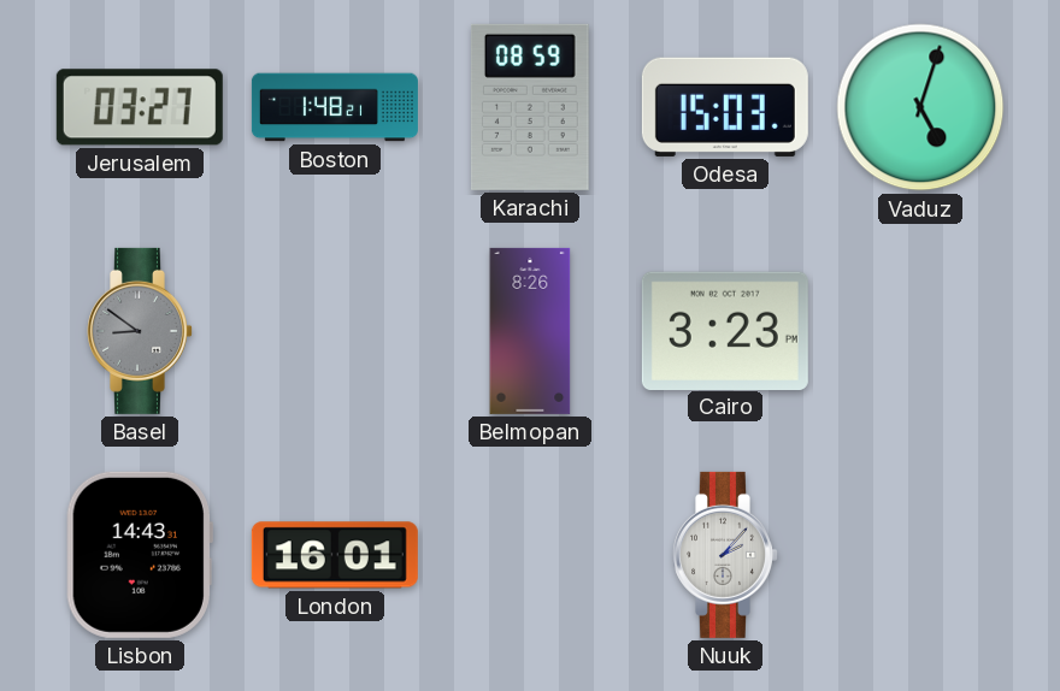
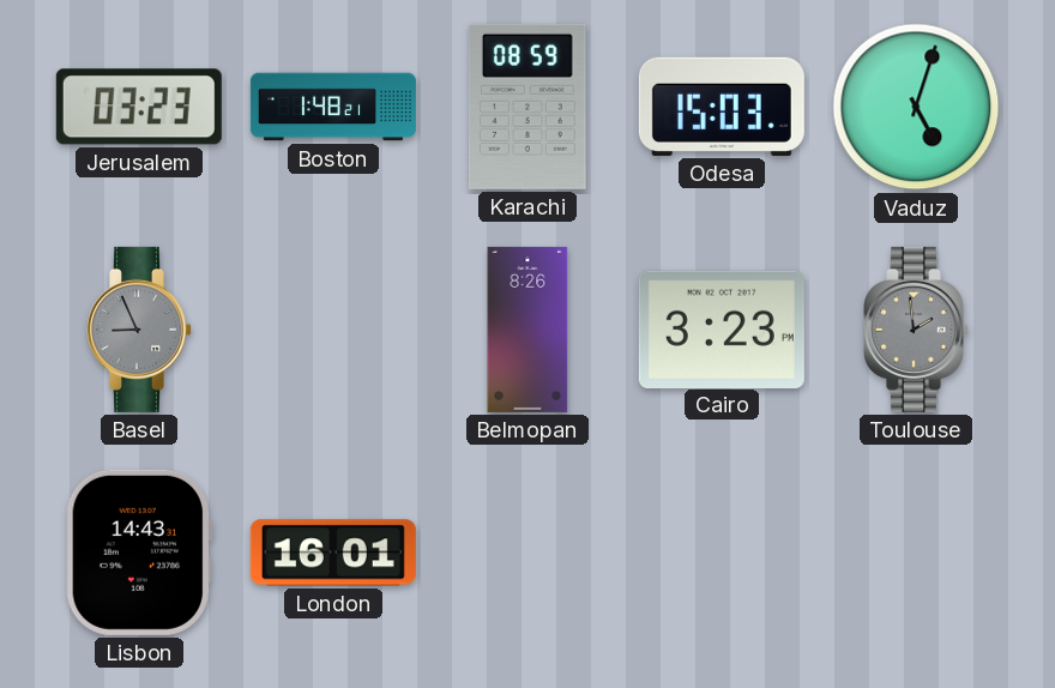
Jerusalem: 03:27 -> 03:23 (139, 107)
Basel: 8:51 -> 8:56 (140, 330)
Toulouse: none -> 1:59 (917, 330)
Nuuk: 2:07 -> none (726, 555)
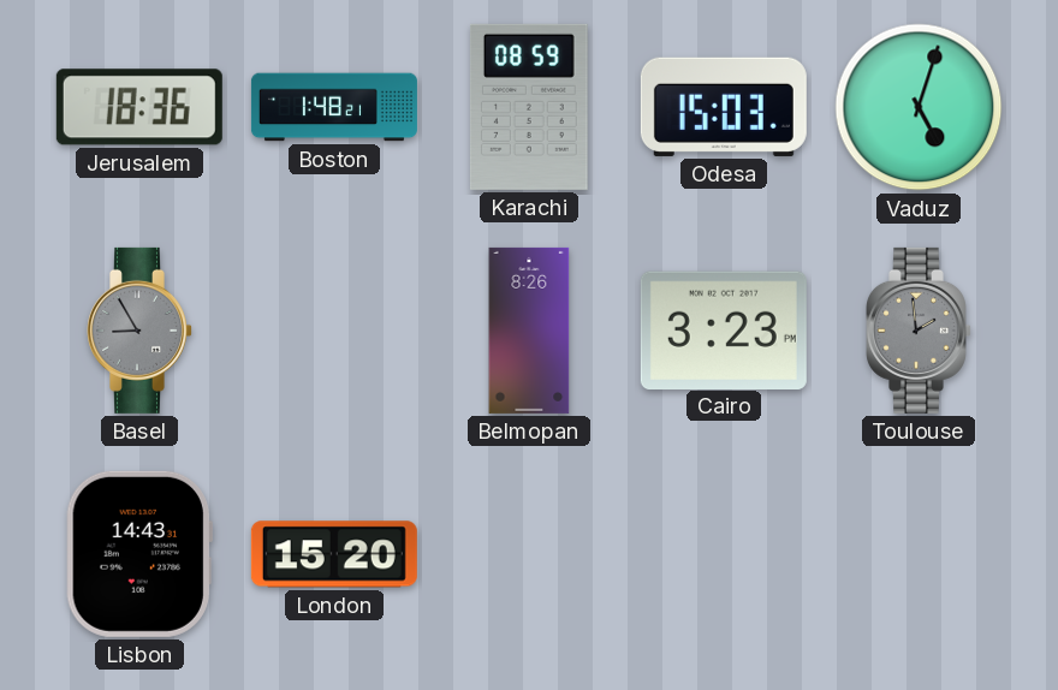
Jerusalem: 03:23 -> 18:36 (139, 107)
Basel: 8:56 -> 8:55 (141, 331)
London: 16:01 -> 15:20 (334, 554)
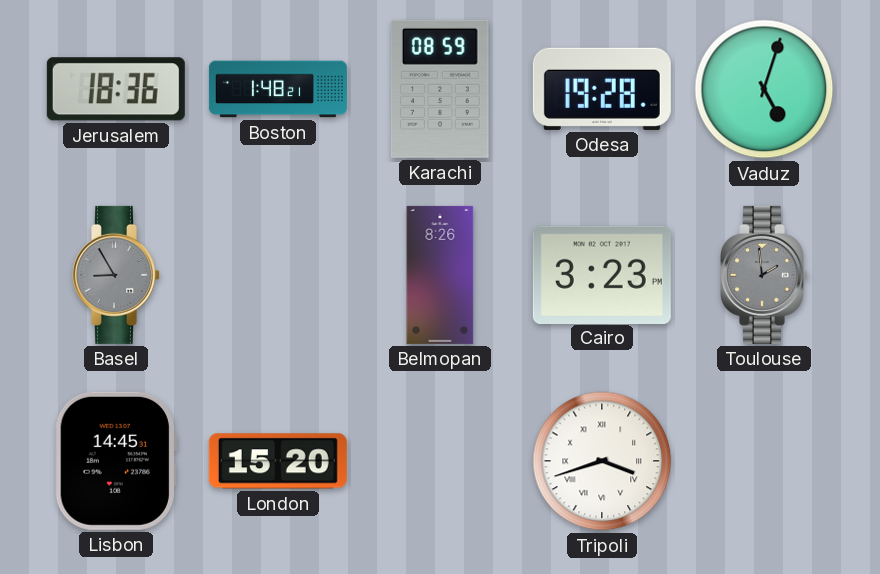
Odesa: 15:03 -> 19:28 (602, 89)
Lisbon: 14:43 -> 14:45 (116, 461)
Tripoli: none -> 3:42 (602, 461)
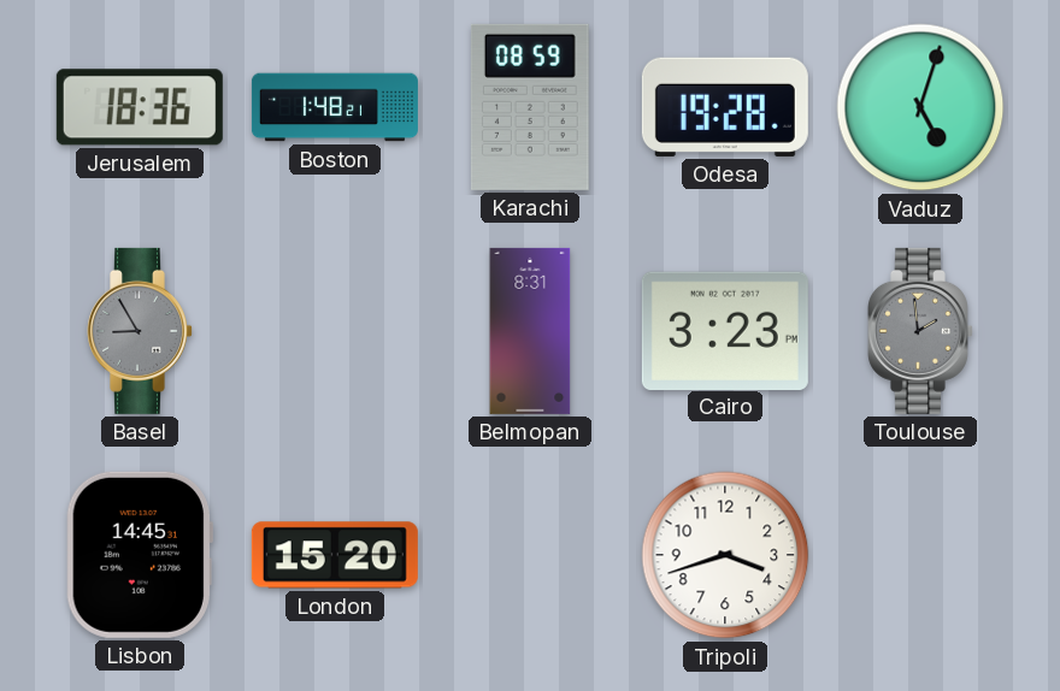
Belmopan: 8:26 -> 8:31 (530, 331)
Tripoli numerals: Roman -> Arabic (725, 555)
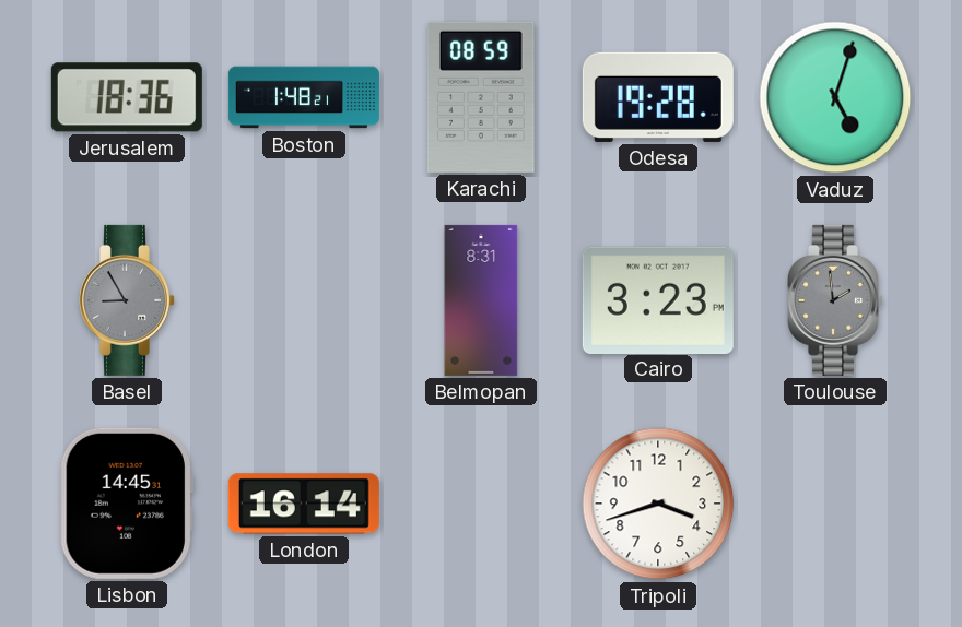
London: 15:20 -> 16:14 (304, 504)
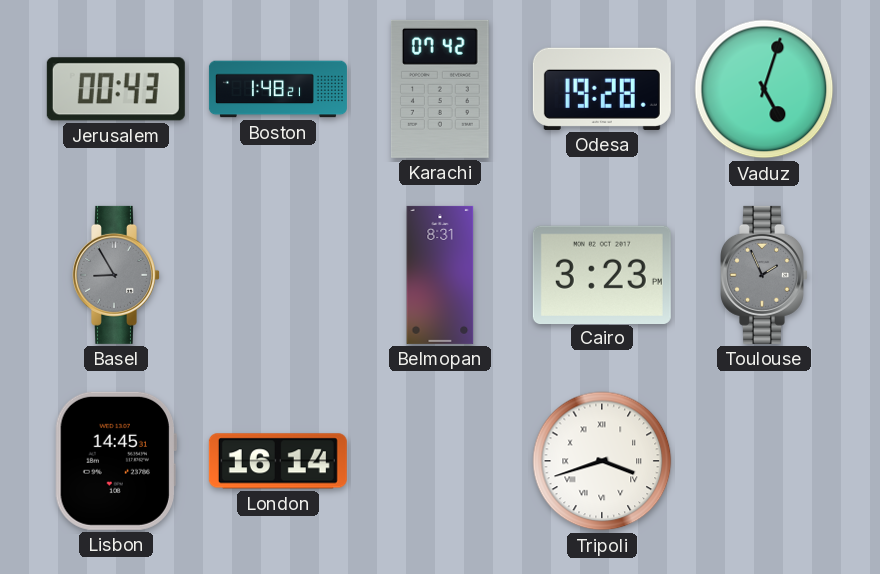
Jerusalem: 18:36 -> 00:43 (116, 89)
Karachi: 08:59 -> 07:42 (440, 89)
Toulouse: 1:59 -> 1:56 (765, 275)
Tripoli numerals: Arabic -> Roman (602, 461)
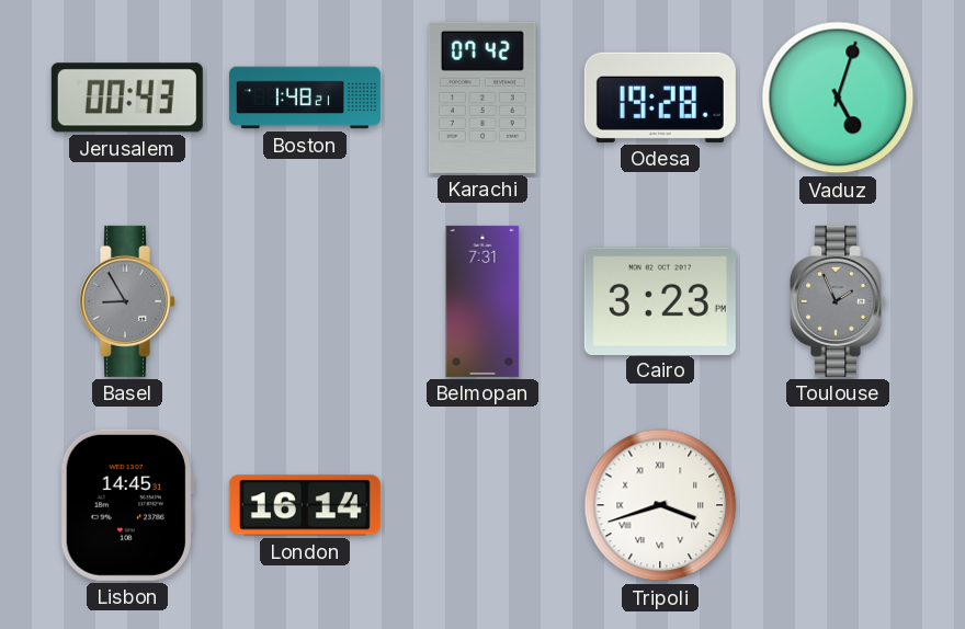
Belmopan: 8:31 -> 7:31 (483, 301)
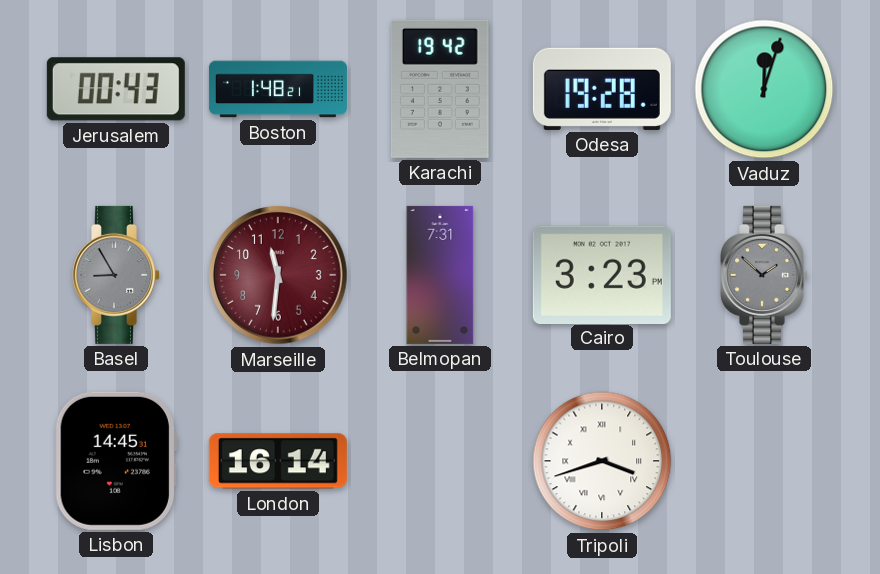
Karachi: 07:42 -> 19:42 (440, 89)
Vaduz: 5:03 -> 12:03 (764, 89)
Marseille: none -> 11:31 (278, 275)
Toulouse: 1:56 -> 1:52 (765, 275)
